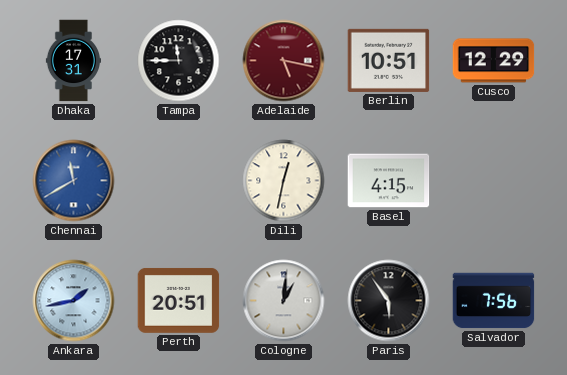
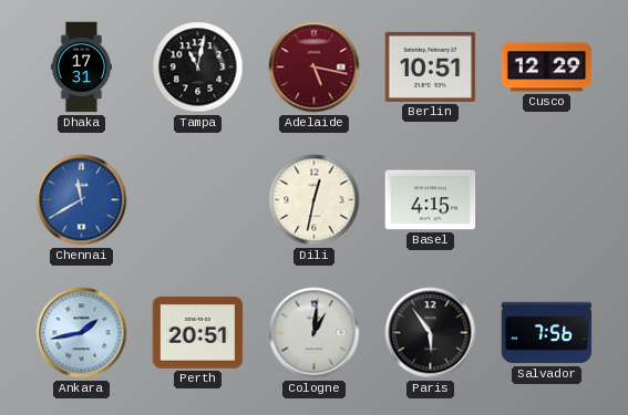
Tampa: 11:45 -> 11:02 (198, 68)
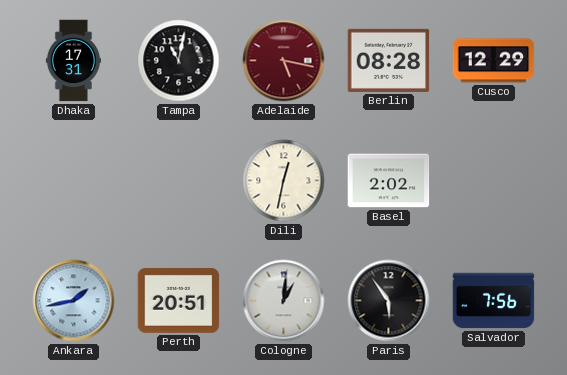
Berlin: 10:51 -> 08:28 (389, 60)
Chennai: 11:40 -> none (82, 200)
Basel: 4:15 -> 2:02 (389, 181)
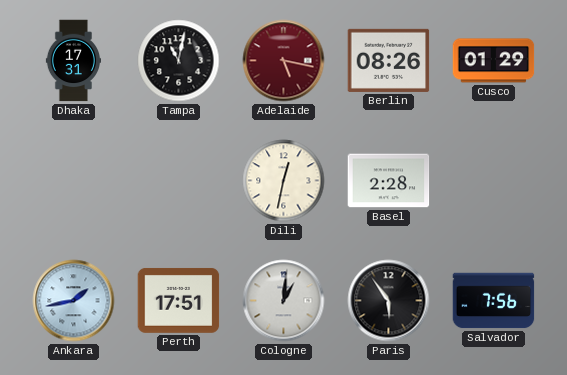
Berlin: 08:28 -> 08:26 (389, 60)
Cusco: 12:29 -> 01:29 (494, 61)
Basel: 2:02 -> 2:28 (389, 181)
Perth: 20:51 -> 17:51 (179, 301)
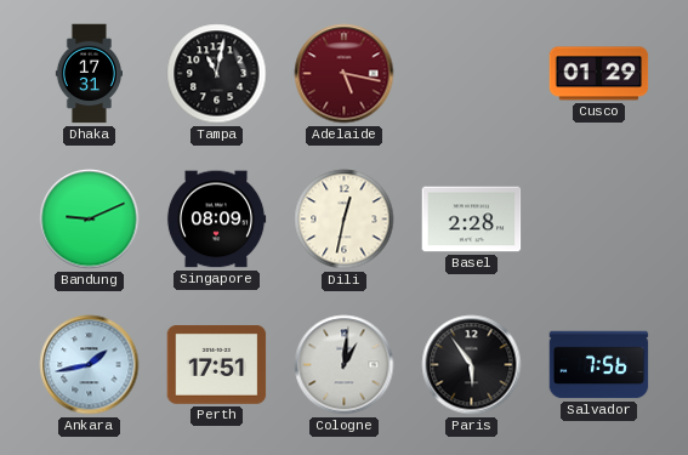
Berlin: 08:26 -> none (389, 60)
Bandung: none -> 9:11 (90, 220)
Singapore: none -> 08:09 (216, 220)
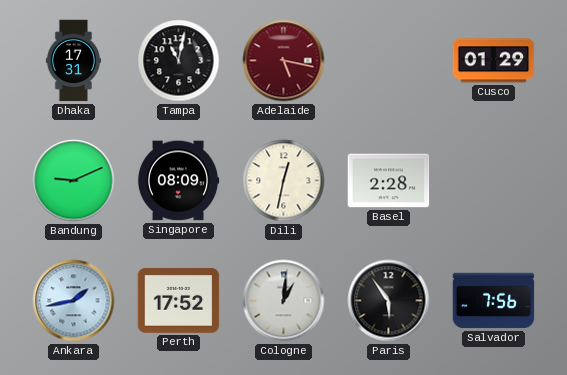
Perth: 17:51 -> 17:52 (179, 301)
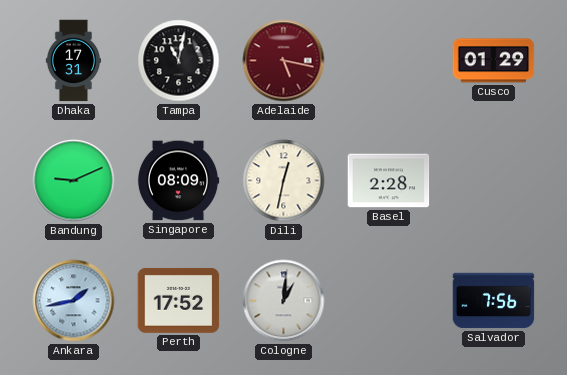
Paris: 5:54 -> none (389, 301)
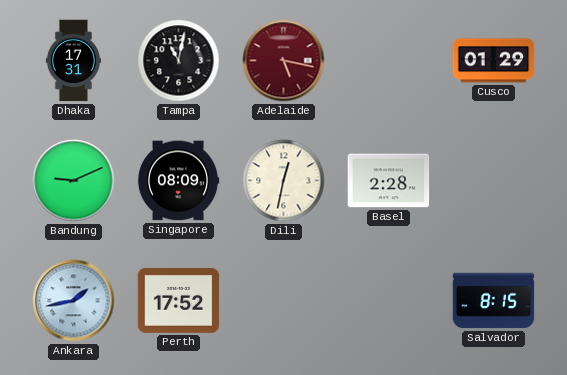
Cologne: 1:01 -> none (284, 301)
Salvador: 7:56 -> 8:15 (494, 301)
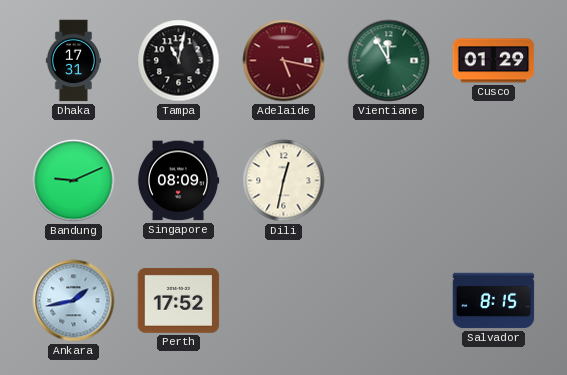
Vientiane: none -> 11:55 (389, 61)
Basel: 2:28 -> none (389, 181)
